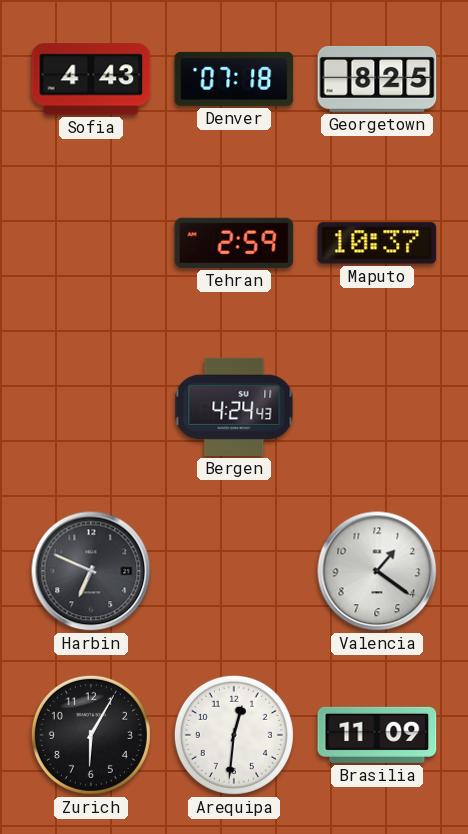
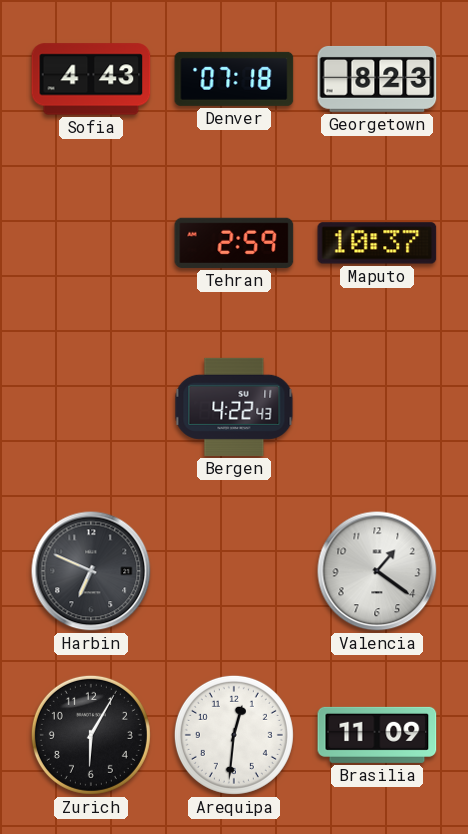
Georgetown: 8:25 -> 8:23 (377, 79)
Bergen: 4:24 -> 4:22 (234, 407)
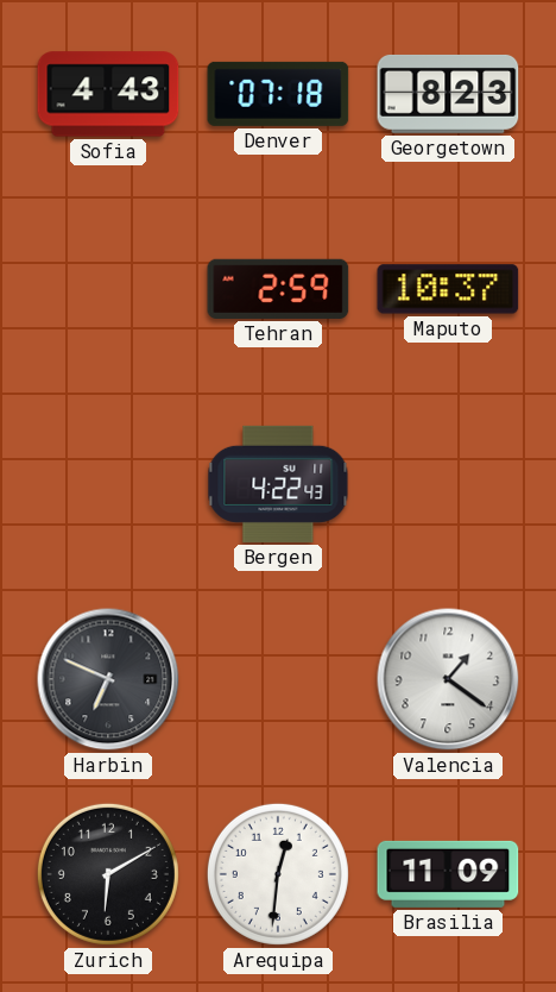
Zurich: 6:05 -> 6:10 (108, 874)
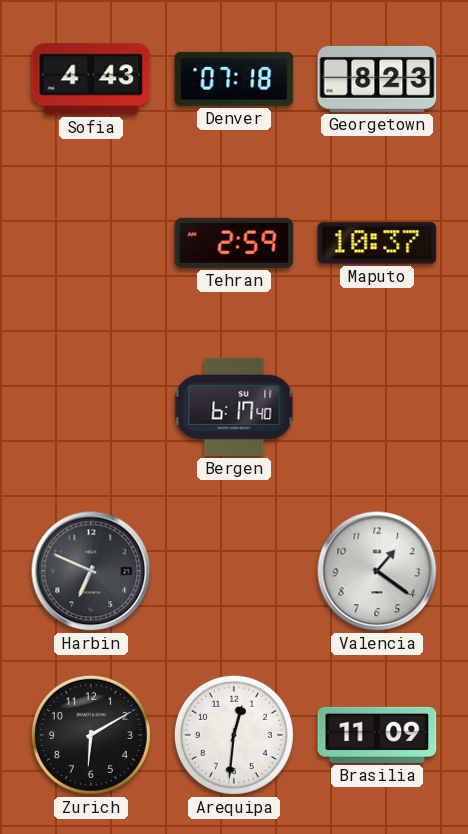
Bergen: 4:22 -> 6:17 (234, 407)
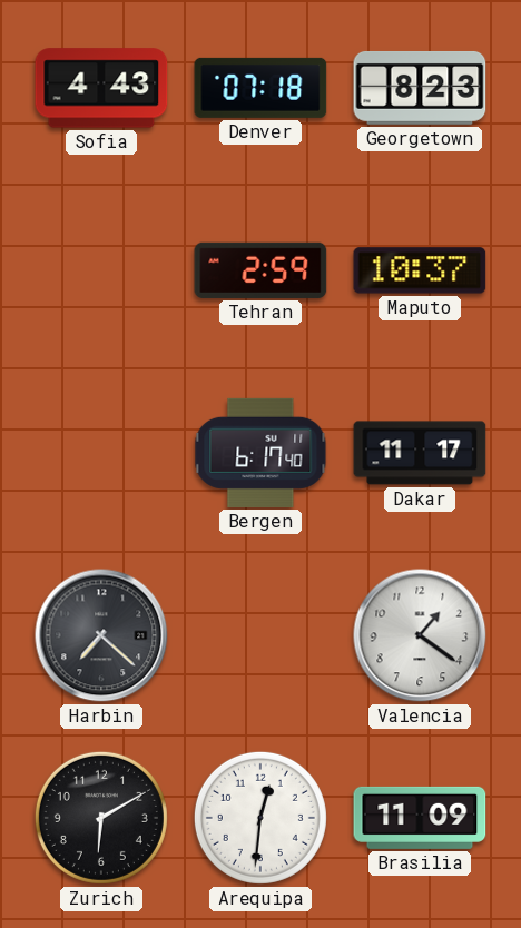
Dakar: none -> 11:17 (420, 453)
Harbin: 6:49 -> 7:22 (101, 635)
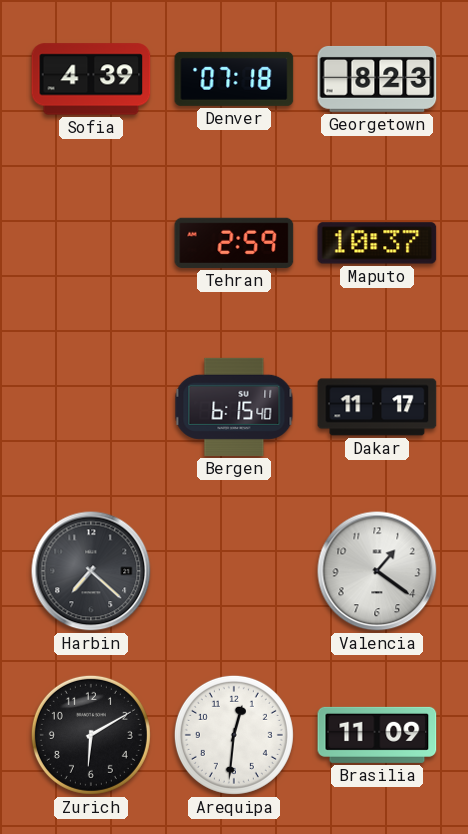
Sofia: 4:43 -> 4:39 (91, 79)
Bergen: 6:17 -> 6:15 (234, 407)
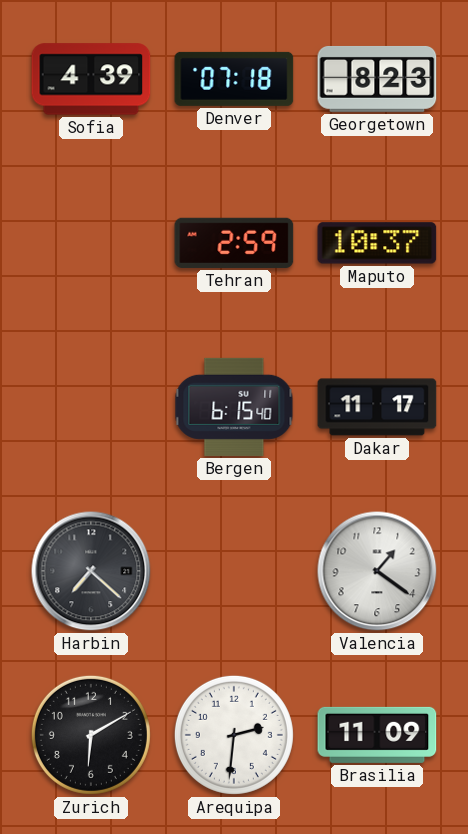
Arequipa: 12:31 -> 2:31 (234, 735)
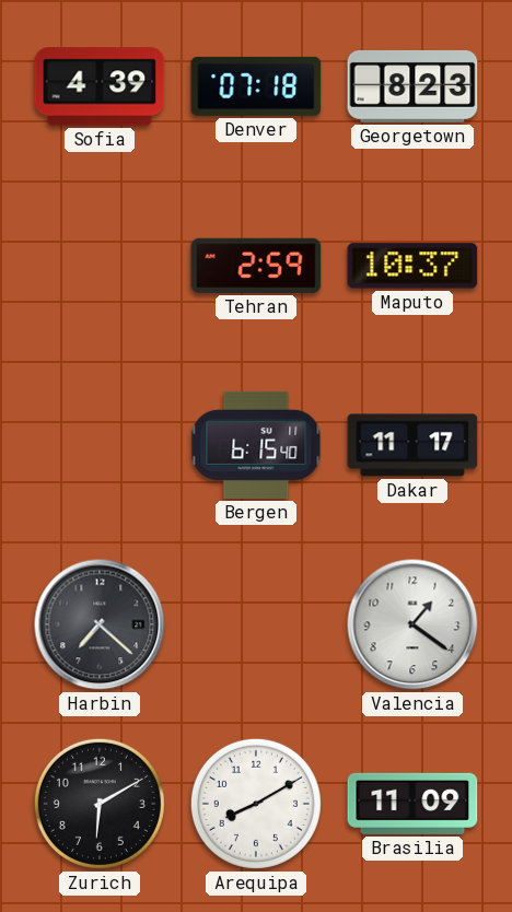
Arequipa: 2:31 -> 8:10 (256, 804)
